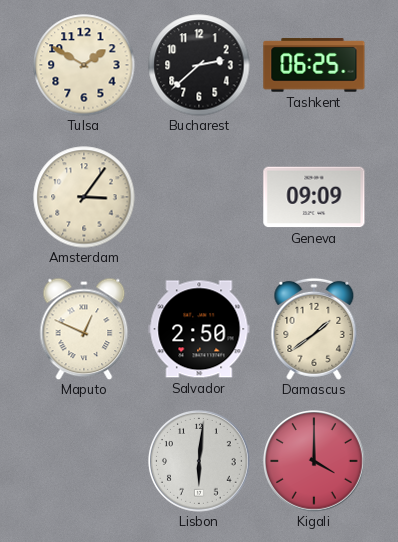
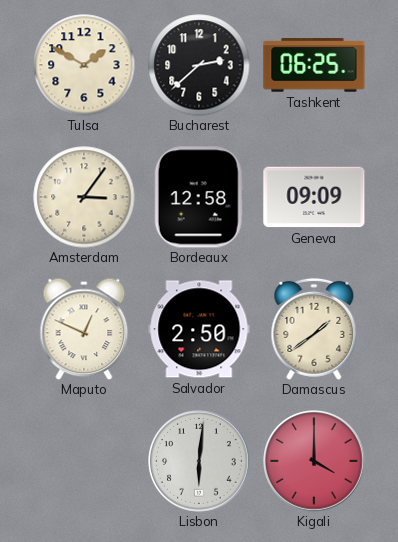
Bordeaux: none -> 12:58 (199, 197)
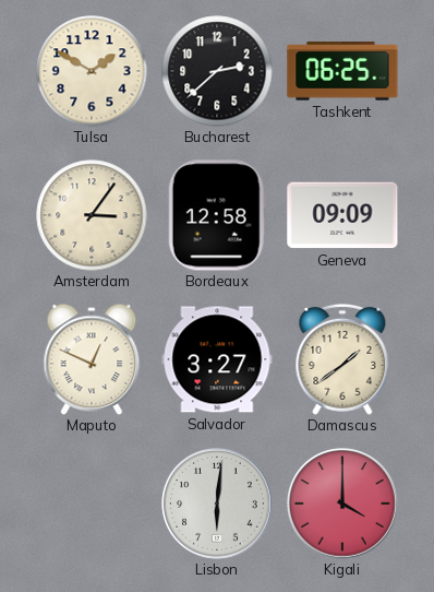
Salvador: 2:50 -> 3:27 (217, 359)
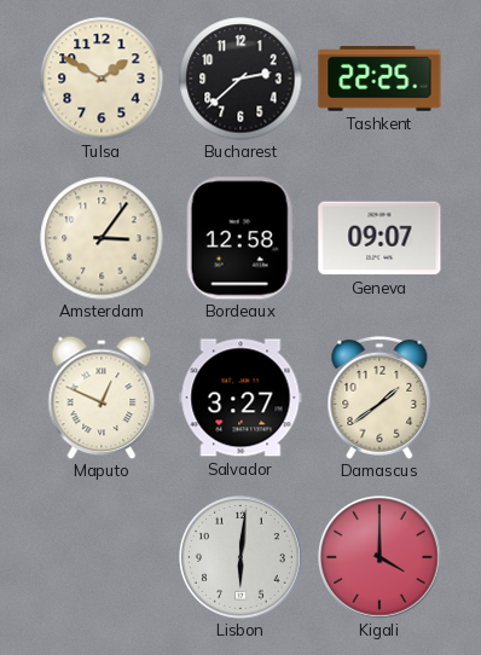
Tashkent: 06:25 -> 22:25 (379, 79)
Geneva: 09:09 -> 09:07 (379, 238)
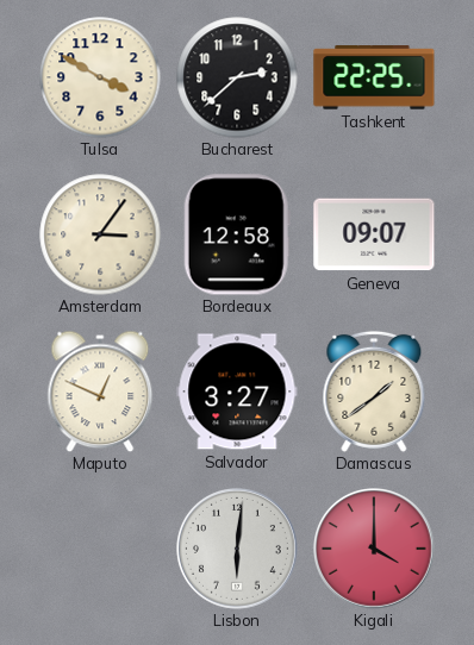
Tulsa: 1:50 -> 3:50 (100, 77)
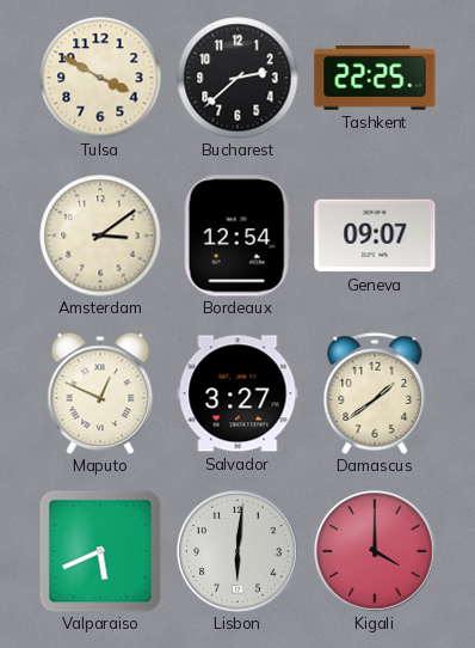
Amsterdam: 3:06 -> 3:09 (100, 236)
Bordeaux: 12:58 -> 12:54 (237, 236)
Valparaiso: none -> 5:41 (100, 551)
